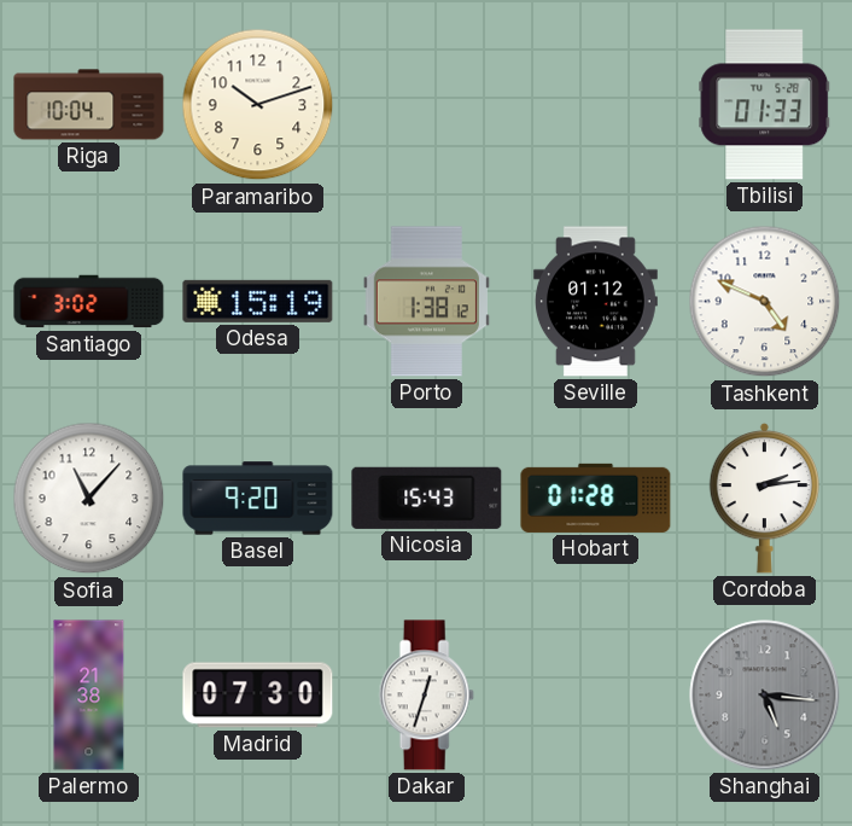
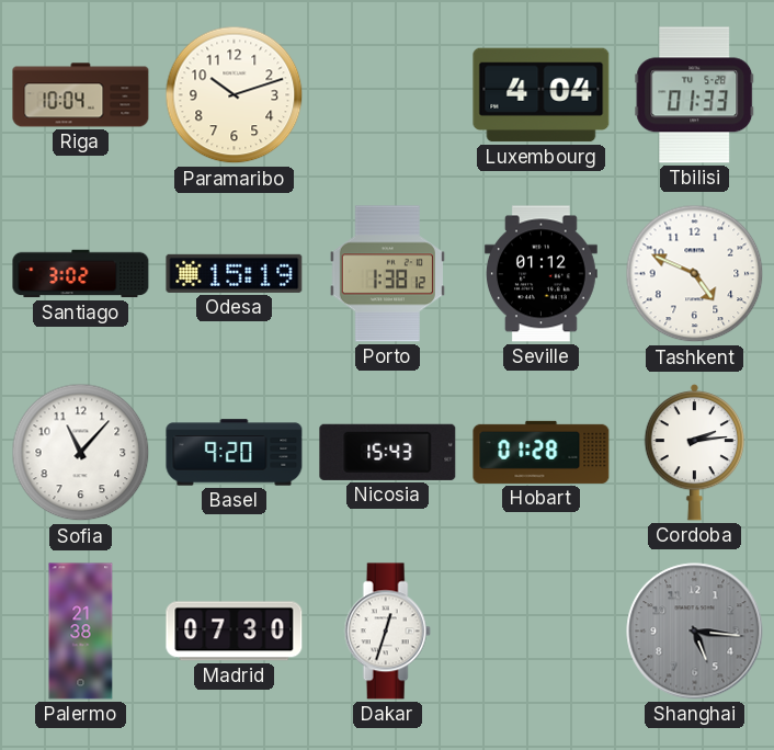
Luxembourg: none -> 4:04 (542, 95)
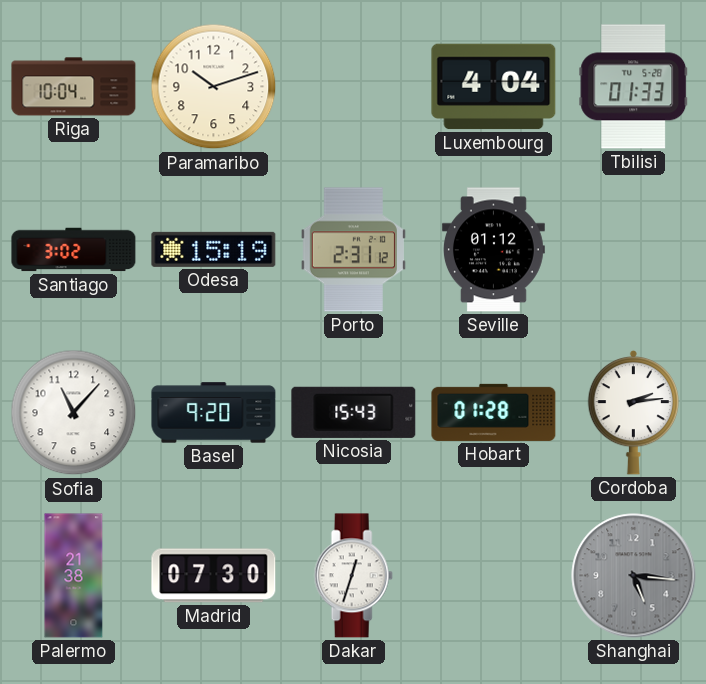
Porto: 1:38 -> 2:31 (353, 250)
Tashkent: 4:49 -> none (695, 274)
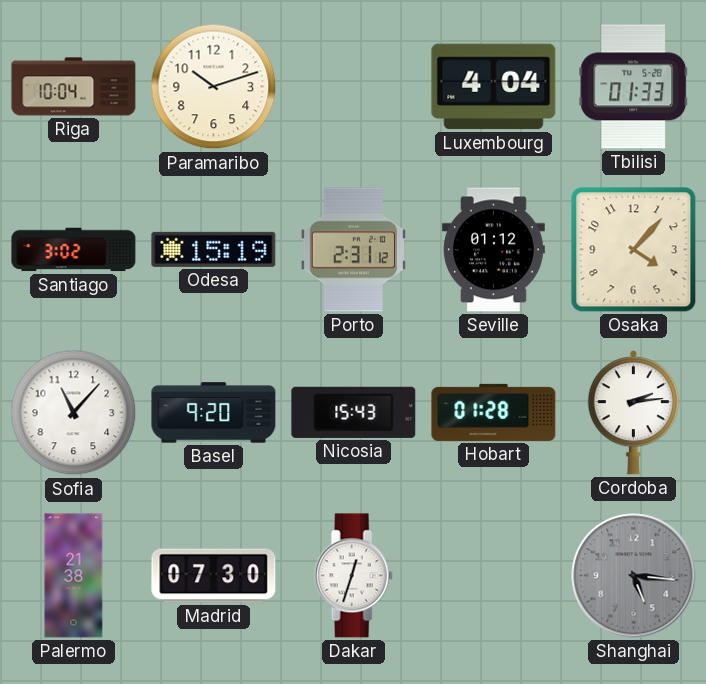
Osaka: none -> 4:07 (634, 250)
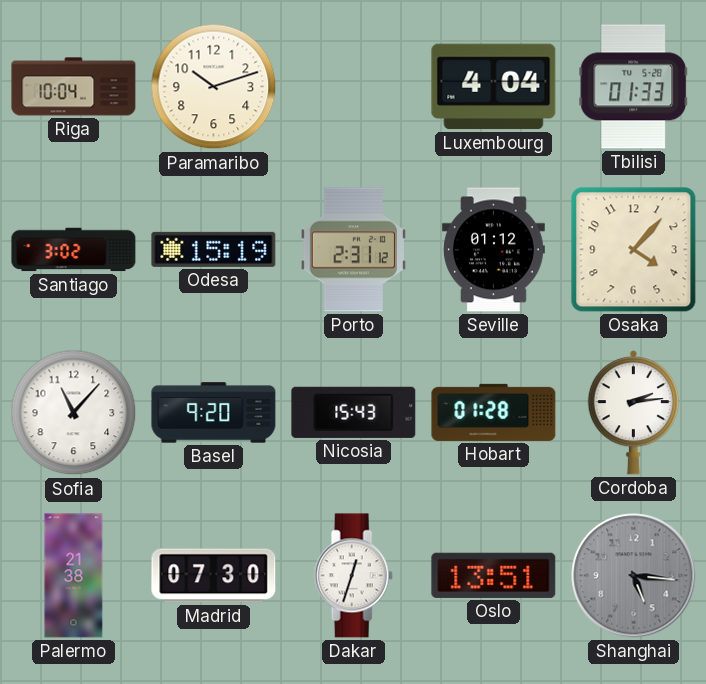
Oslo: none -> 13:51 (494, 575)
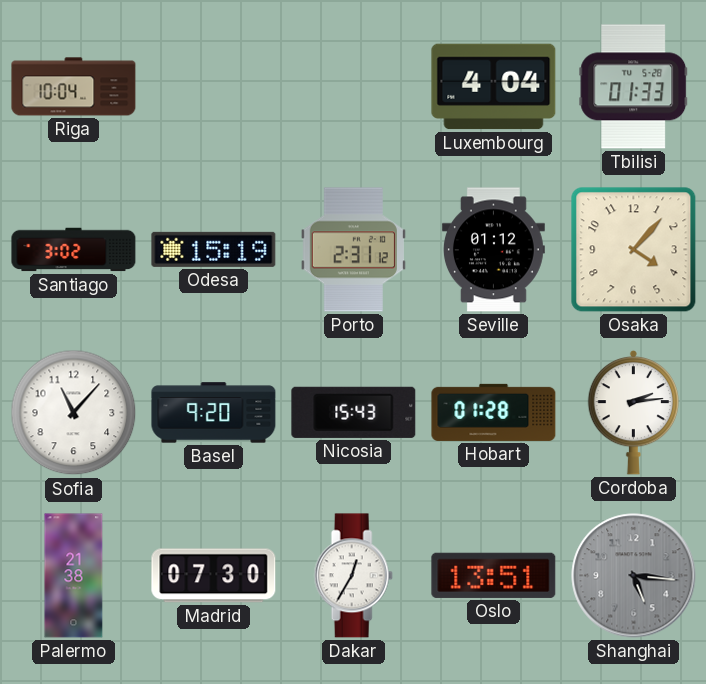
Paramaribo: 10:12 -> none (214, 87)
Dakar: 12:33 -> 12:35 (353, 576)
